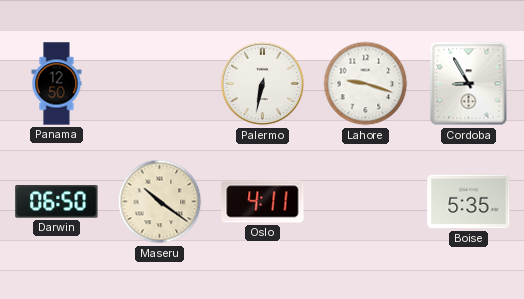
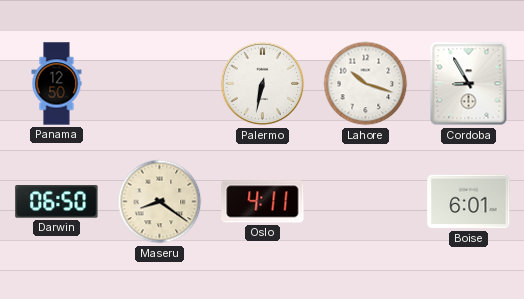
Lahore: 9:18 -> 10:18 (366, 84)
Maseru: 10:21 -> 8:21 (160, 202)
Boise: 5:35 -> 6:01 (469, 202)
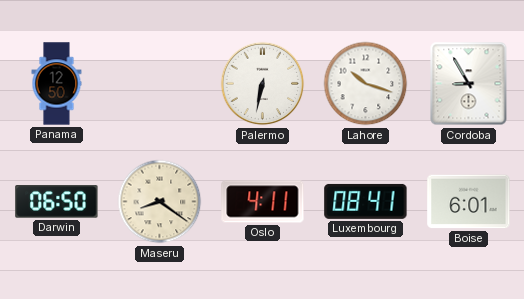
Luxembourg: none -> 08:41 (366, 201)
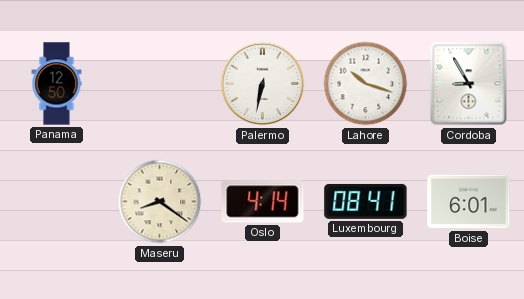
Darwin: 06:50 -> none (57, 202)
Oslo: 4:11 -> 4:14 (263, 202)
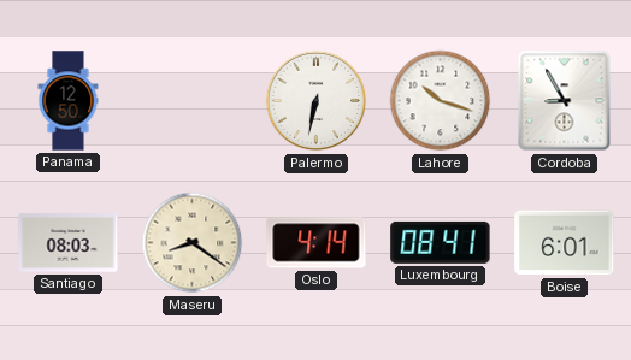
Santiago: none -> 08:03 (69, 243)
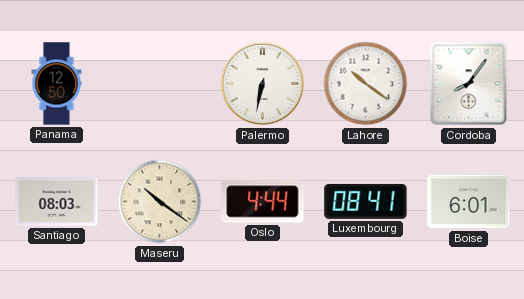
Lahore: 10:18 -> 10:21 (366, 84)
Cordoba: 8:55 -> 8:06 (469, 84)
Maseru: 8:21 -> 10:21 (160, 202)
Oslo: 4:14 -> 4:44 (263, 202)
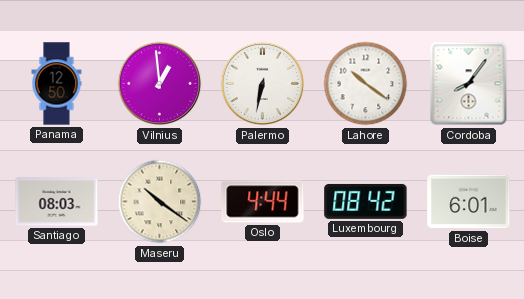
Vilnius: none -> 12:59 (160, 84)
Luxembourg: 08:41 -> 08:42 (366, 201)
